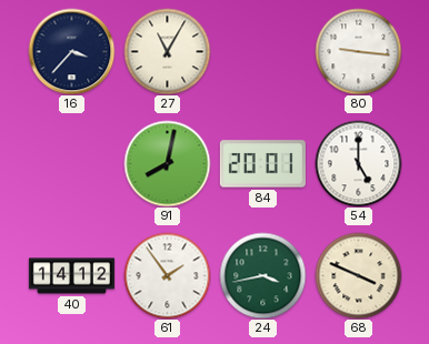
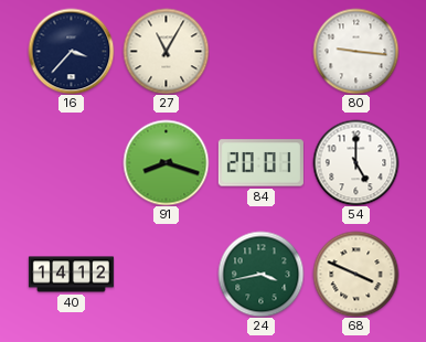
91: 8:02 -> 8:18 (166, 162)
61: 1:54 -> none (167, 275)
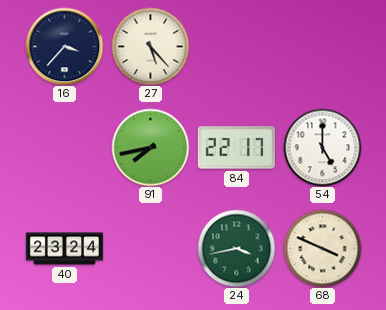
27: 11:05 -> 5:23 (150, 46)
80: 9:16 -> none (355, 51)
91: 8:18 -> 7:43 (150, 147)
84: 20:01 -> 22:17 (236, 148)
40: 14:12 -> 23:24 (64, 249)
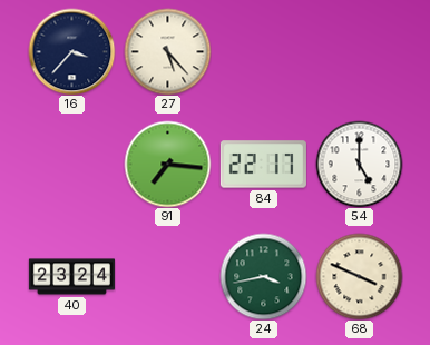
91: 7:43 -> 7:16 (167, 164)
